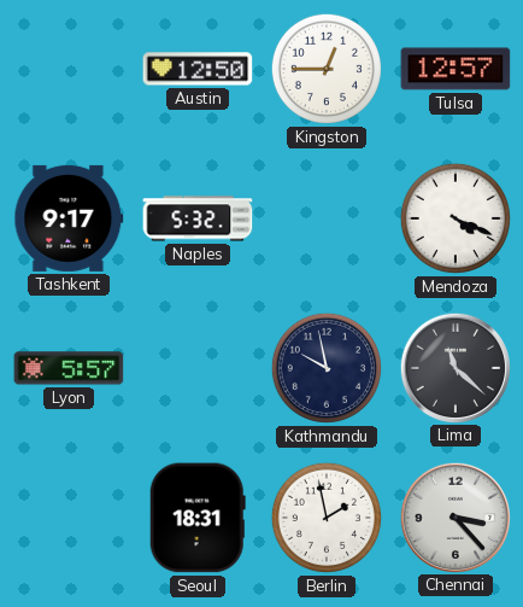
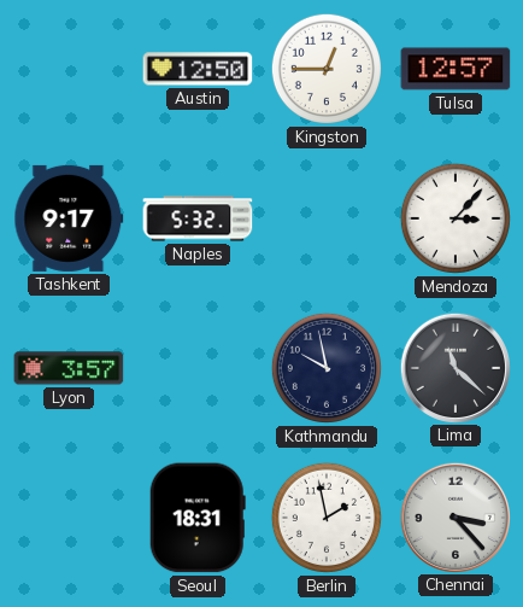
Mendoza: 4:19 -> 3:07 (456, 218)
Lyon: 5:57 -> 3:57 (69, 368)
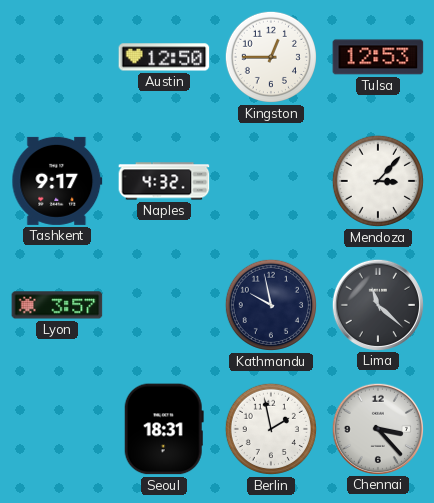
Tulsa: 12:57 -> 12:53 (378, 57)
Naples: 5:32 -> 4:32 (164, 181)
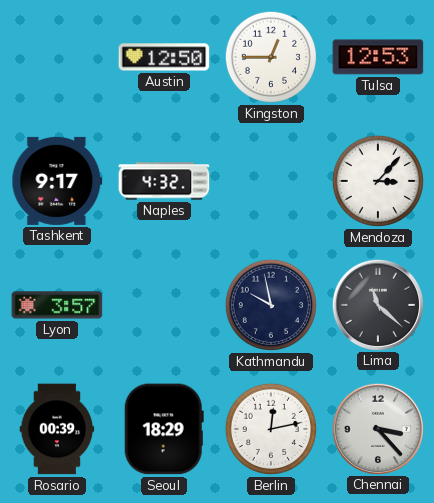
Rosario: none -> 00:39 (57, 429)
Seoul: 18:31 -> 18:29 (164, 429)
Berlin: 1:58 -> 12:13 (271, 429)
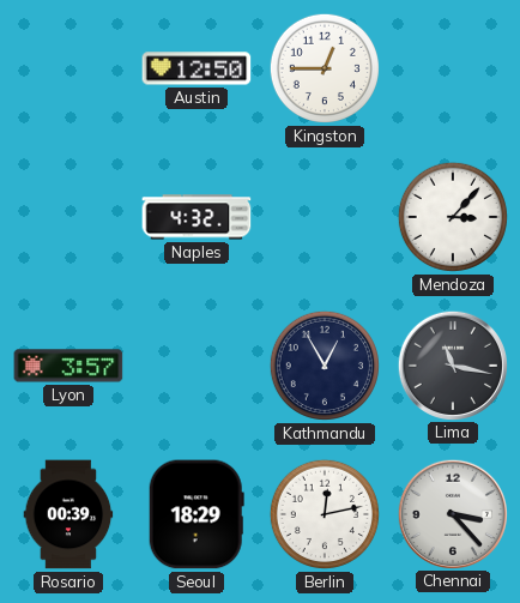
Tulsa: 12:53 -> none (378, 57)
Tashkent: 9:17 -> none (57, 181)
Kathmandu: 9:58 -> 12:55 (325, 366)
Lima: 11:22 -> 11:17 (452, 364)
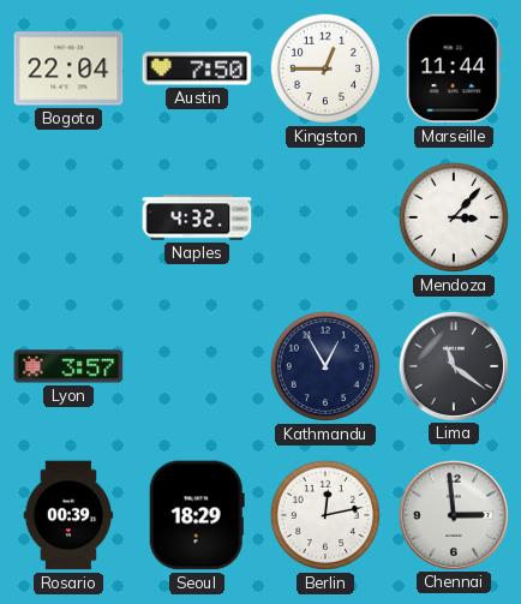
Bogota: none -> 22:04 (68, 68)
Austin: 12:50 -> 7:50 (197, 68)
Marseille: none -> 11:44 (454, 68)
Lima: 11:17 -> 11:21 (453, 365)
Chennai: 3:23 -> 2:59 (453, 514)
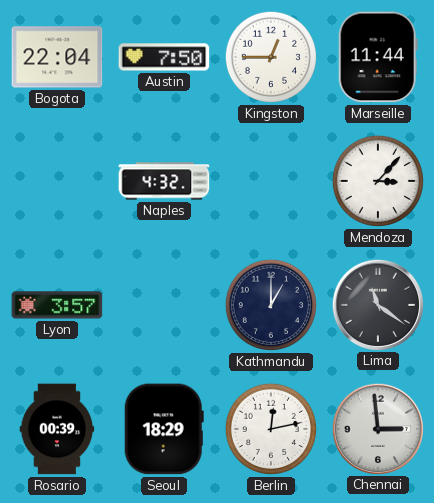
Kathmandu: 12:55 -> 1:00 (271, 305)
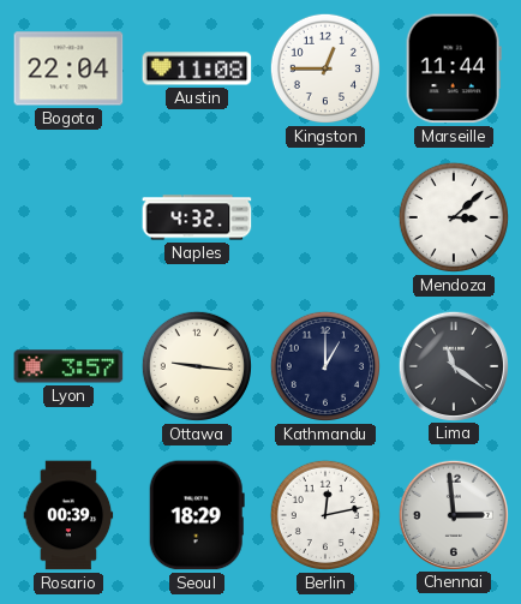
Austin: 7:50 -> 11:08 (197, 68)
Mendoza: 3:07 -> 3:08 (454, 217)
Ottawa: none -> 9:16 (197, 366)
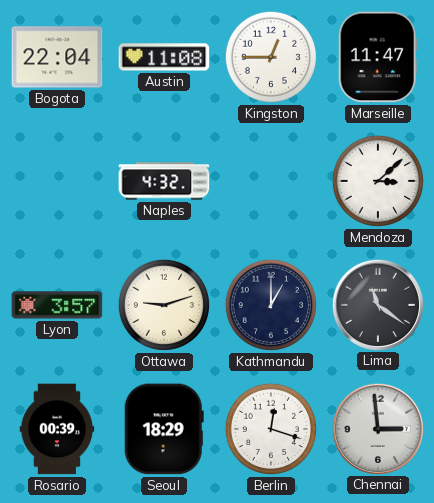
Marseille: 11:44 -> 11:47 (378, 57)
Ottawa: 9:16 -> 9:12 (164, 305)
Berlin: 12:13 -> 12:18 (271, 429)
